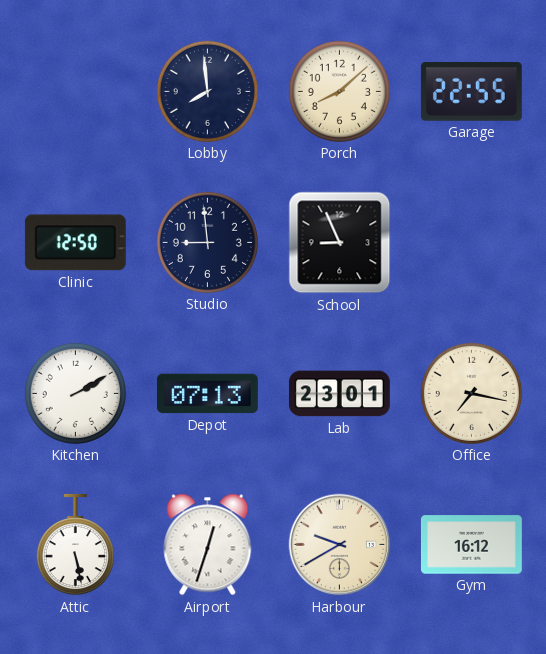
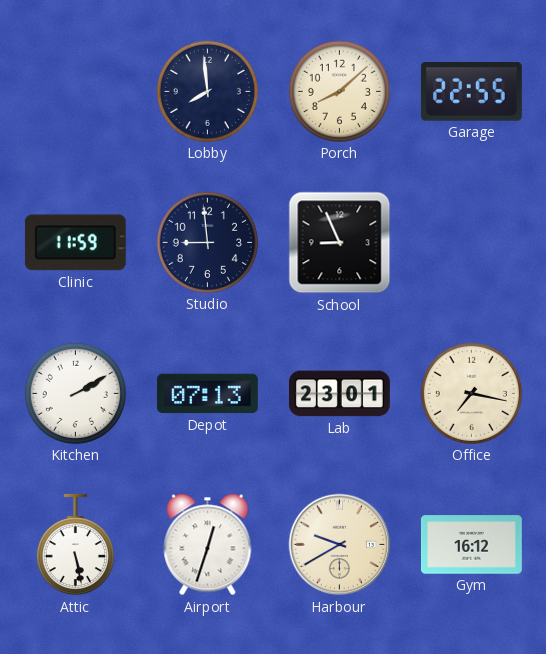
Clinic: 12:50 -> 11:59 (75, 243)
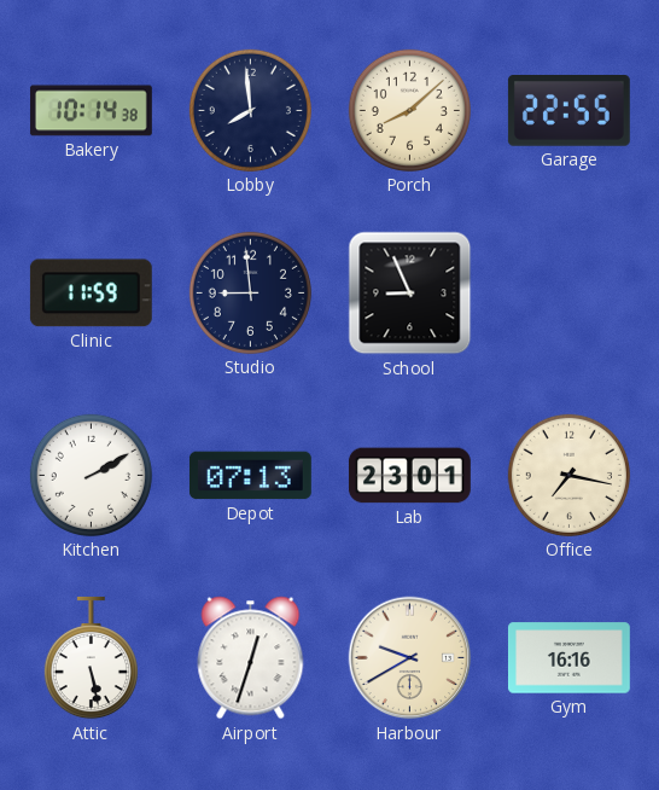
Bakery: none -> 10:14 (91, 111)
Gym: 16:12 -> 16:16 (568, 658)
